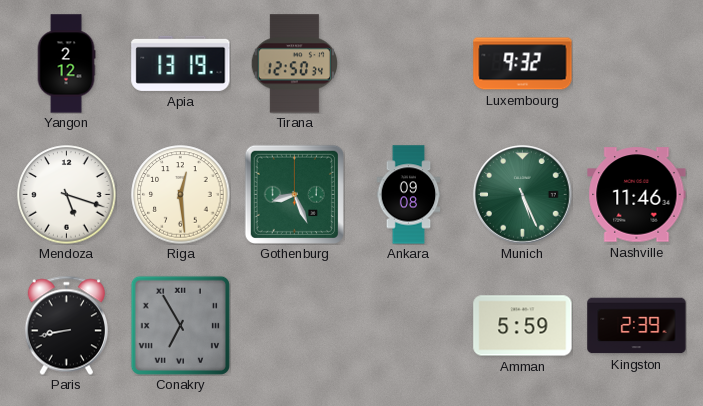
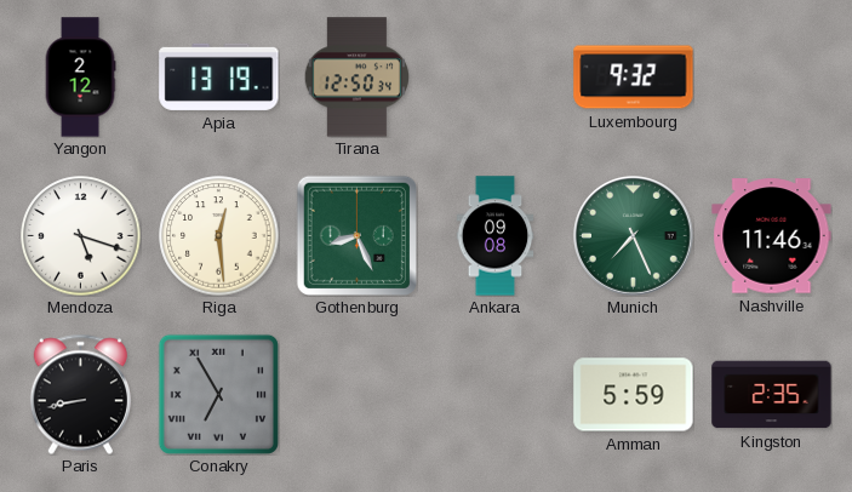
Munich: 5:26 -> 7:26 (634, 236)
Kingston: 2:39 -> 2:35 (772, 395)
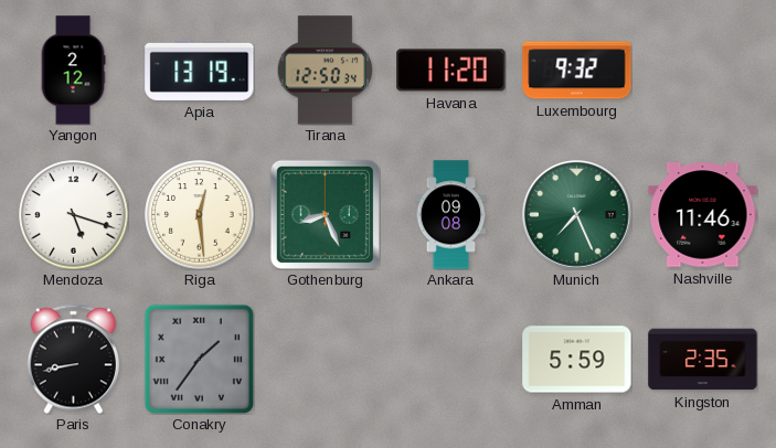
Havana: none -> 11:20 (451, 71)
Conakry: 6:55 -> 1:36 (199, 359)
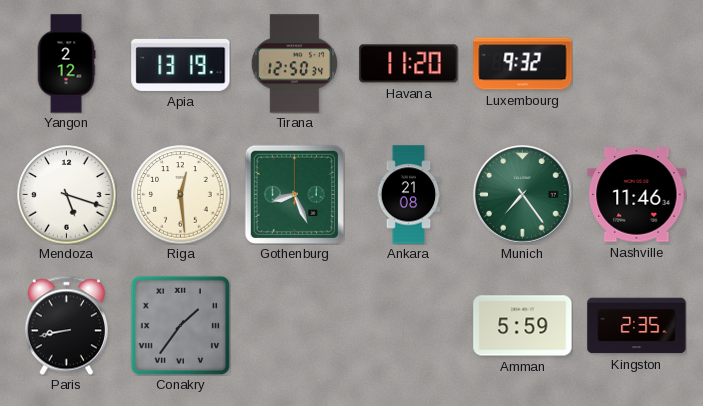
Ankara: 09:08 -> 21:08 (409, 195)
Munich: 7:26 -> 7:24 (523, 195)
